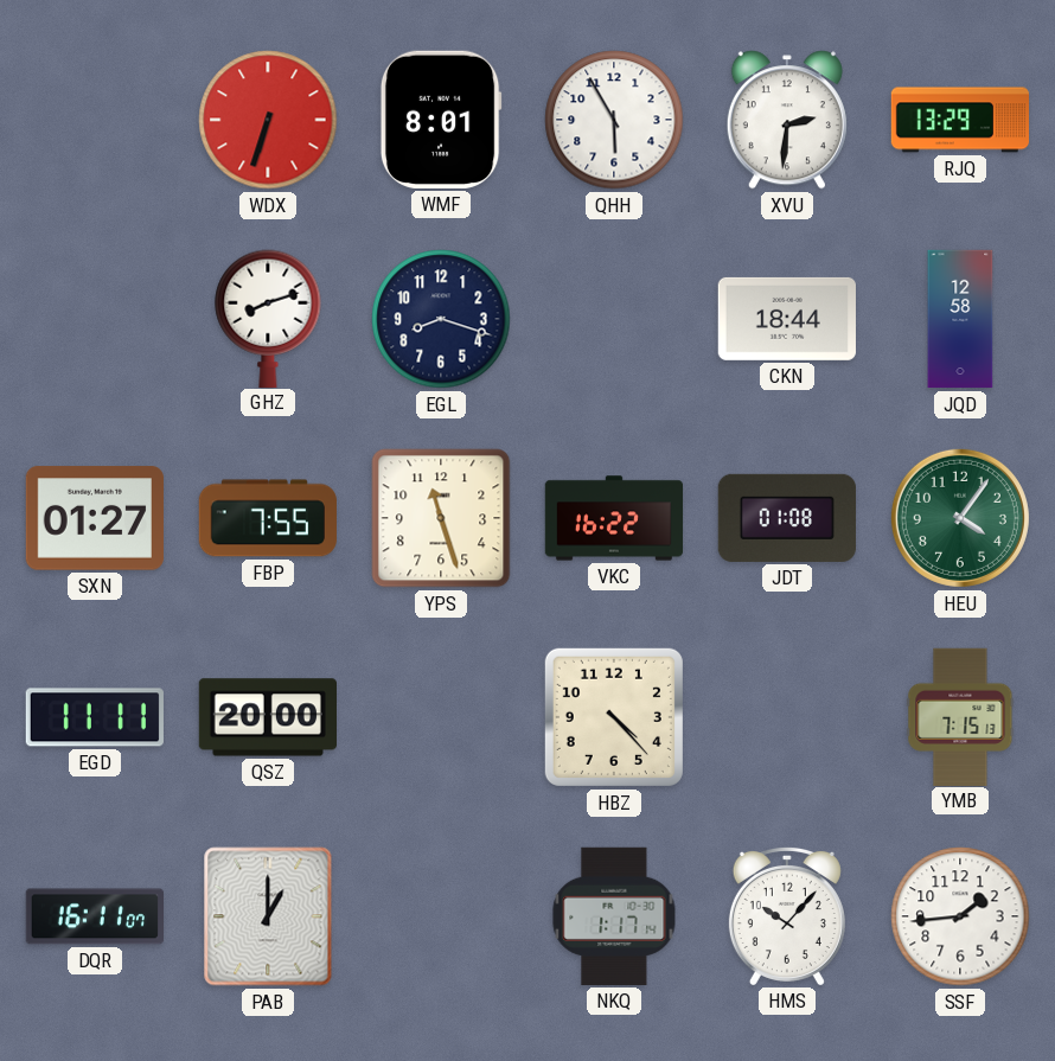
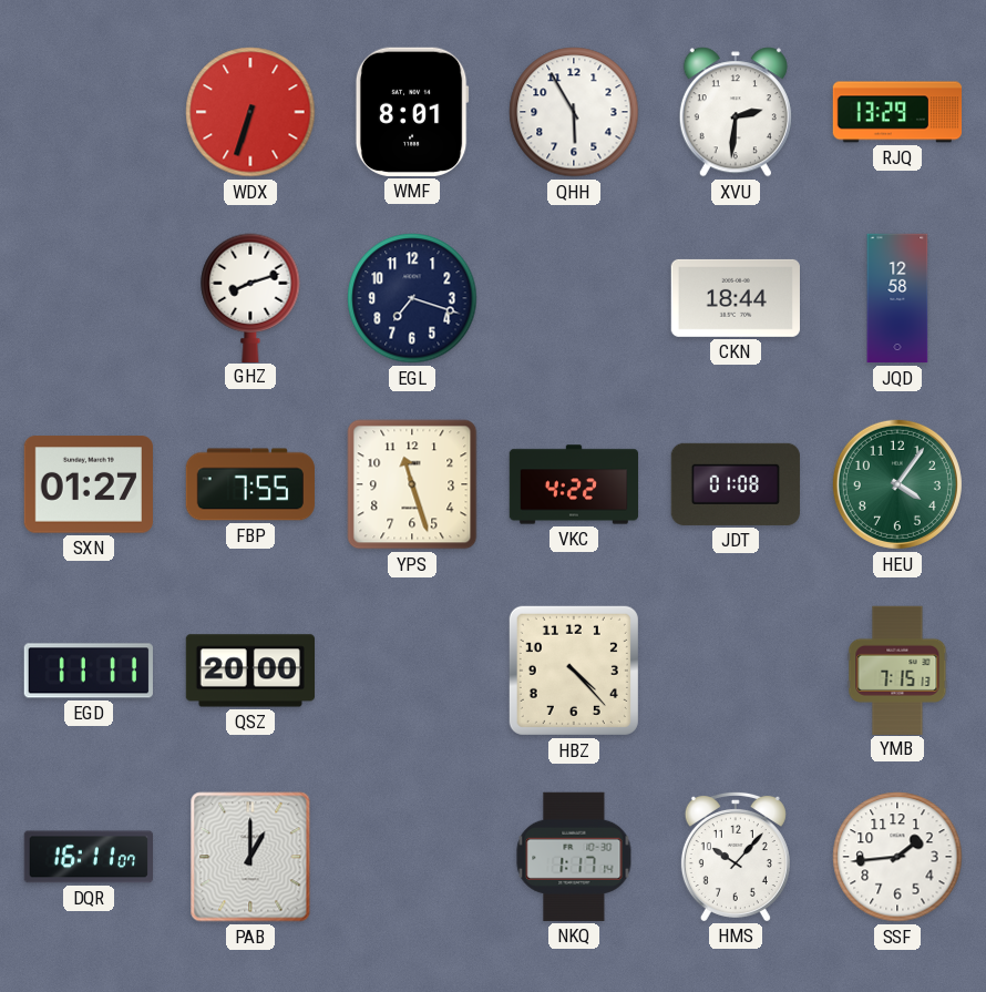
EGL: 8:18 -> 7:18 (412, 298)
VKC: 16:22 -> 4:22 (574, 484)
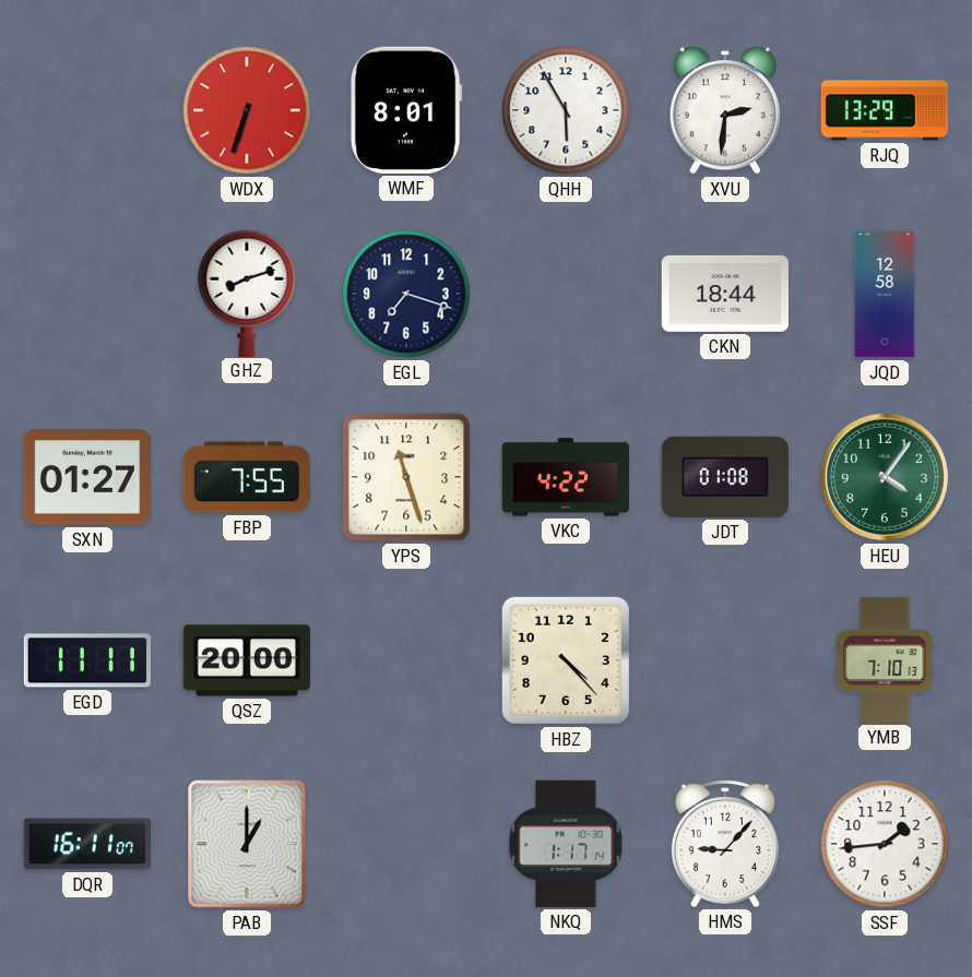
YMB: 7:15 -> 7:10 (885, 659)
HMS: 10:07 -> 9:07 (725, 843)
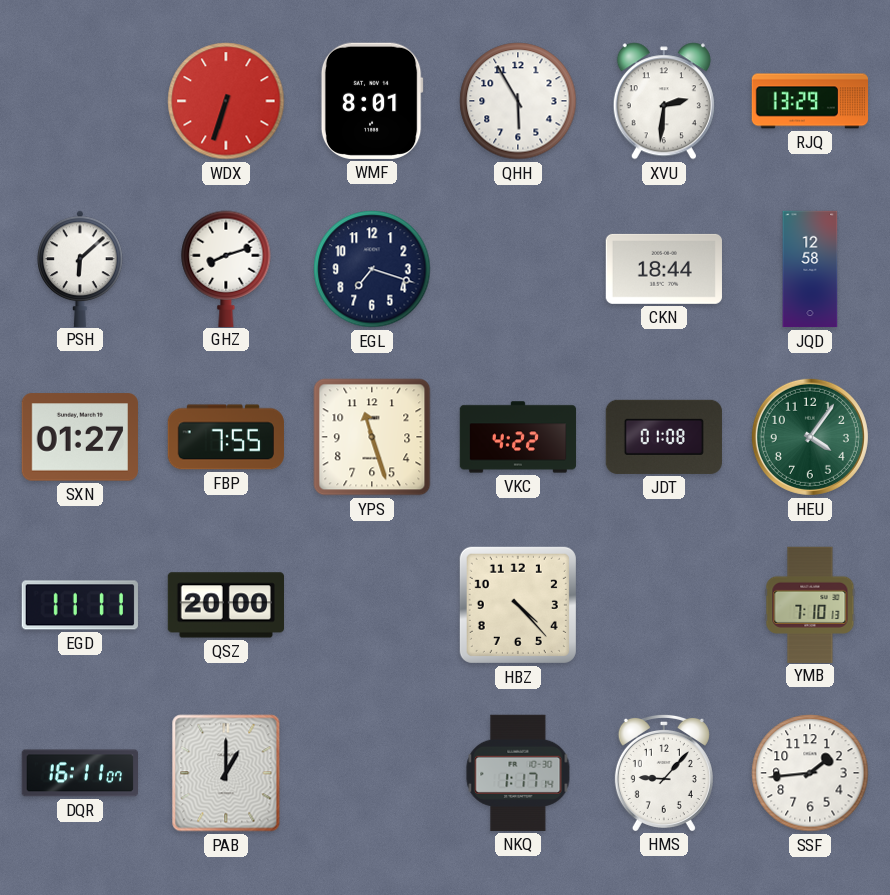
PSH: none -> 6:08 (80, 268)
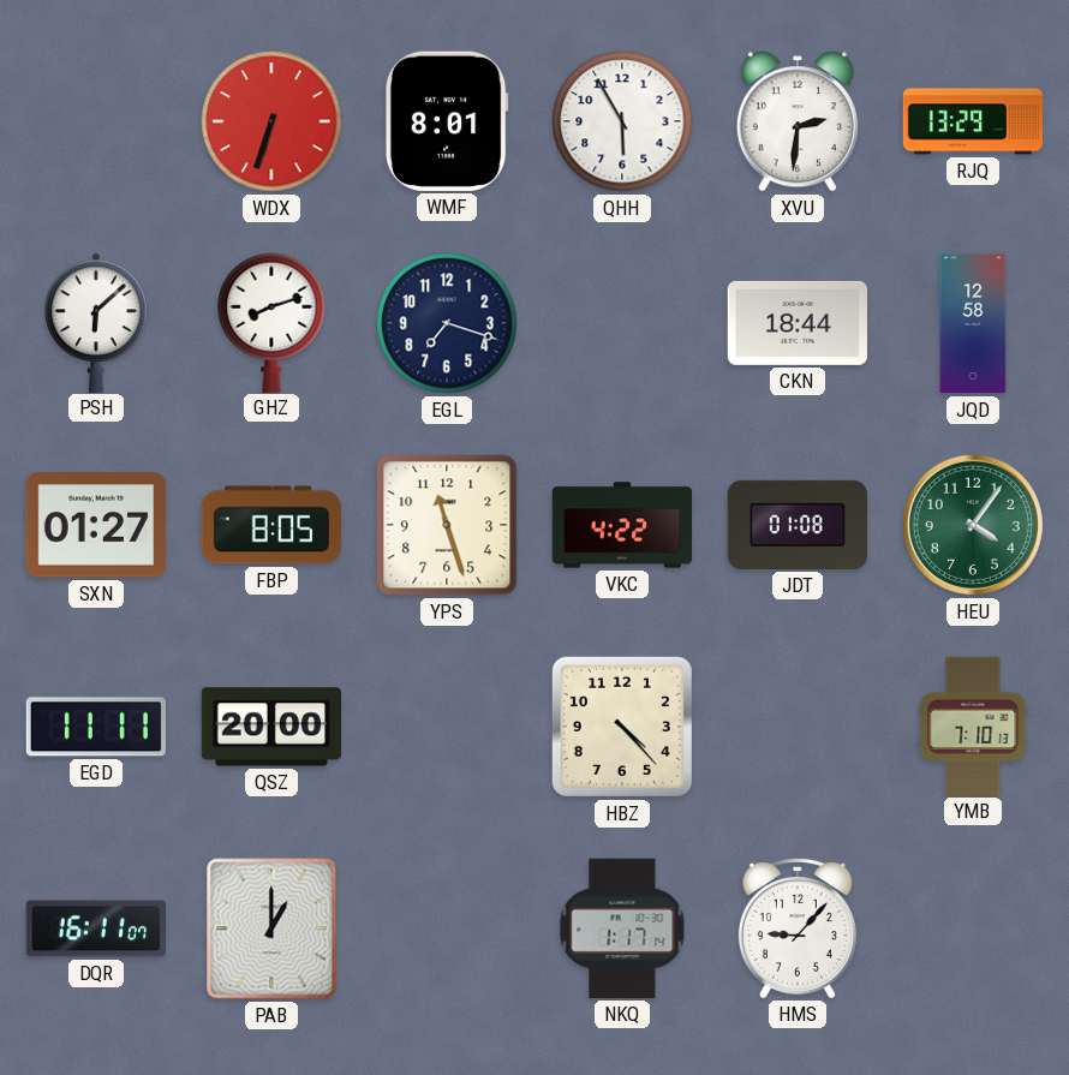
FBP: 7:55 -> 8:05 (270, 525)
SSF: 1:44 -> none (810, 773)
